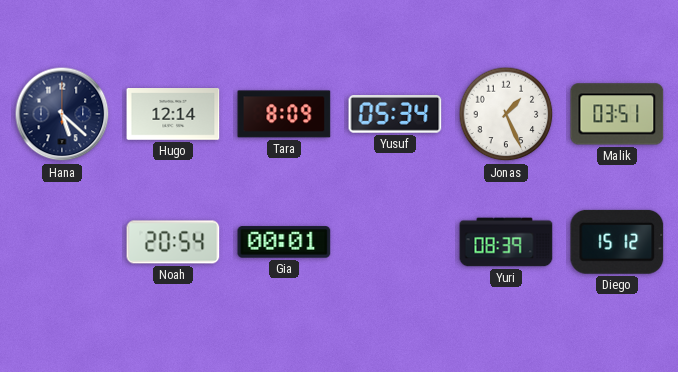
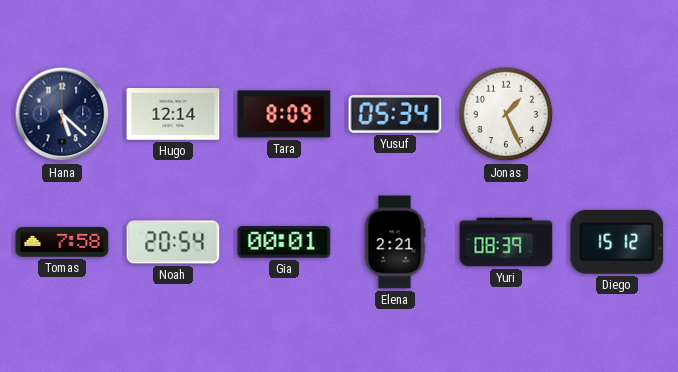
Malik: 03:51 -> none (617, 114)
Tomas: none -> 7:58 (62, 242)
Elena: none -> 2:21 (395, 242)
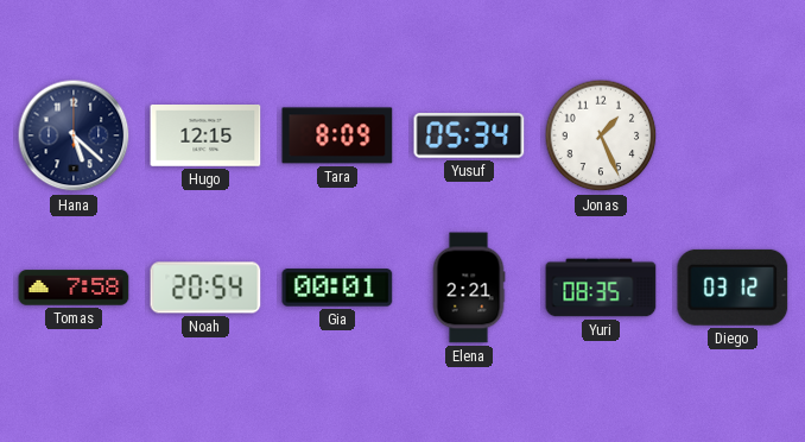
Hugo: 12:14 -> 12:15 (205, 135)
Yuri: 08:39 -> 08:35 (601, 288)
Diego: 15:12 -> 03:12 (733, 288)
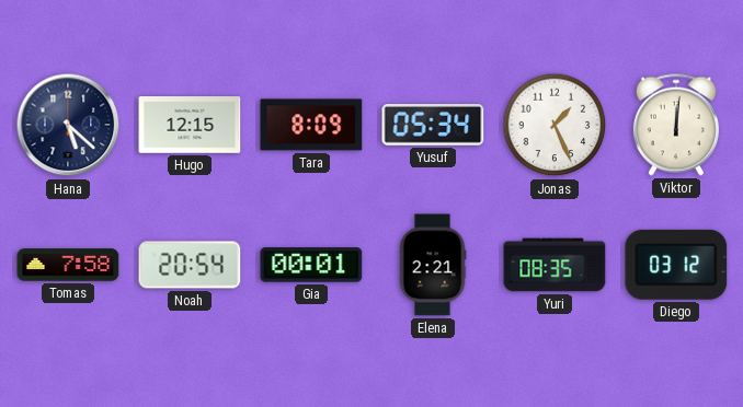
Viktor: none -> 12:01 (676, 125)
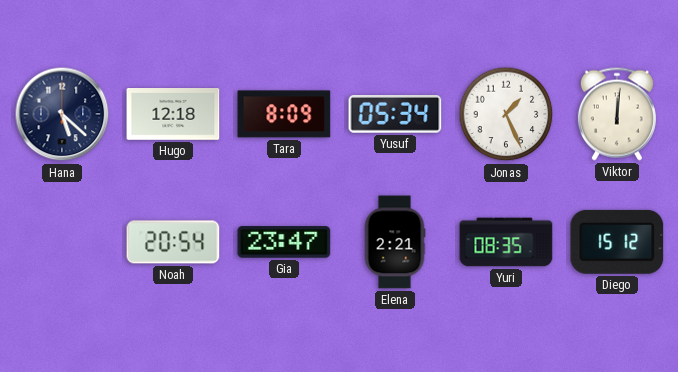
Hugo: 12:15 -> 12:18 (173, 114)
Tomas: 7:58 -> none (68, 265)
Gia: 00:01 -> 23:47 (284, 242)
Diego: 03:12 -> 15:12 (617, 242)
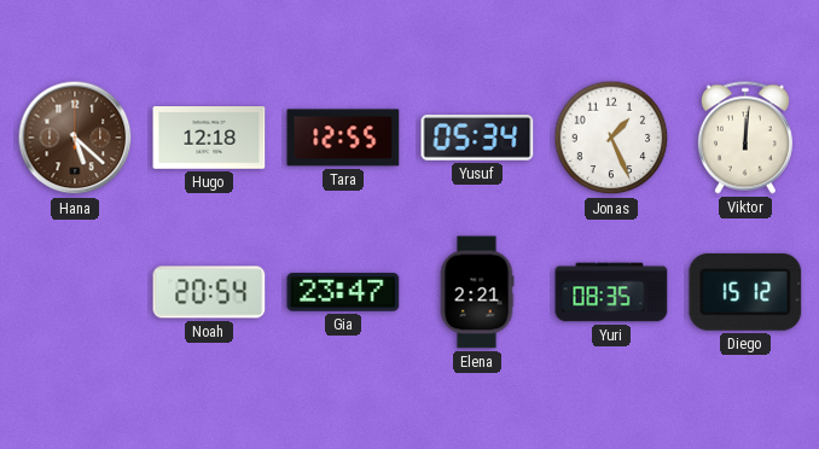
Hana dial: navy -> brown (75, 138)
Tara: 8:09 -> 12:55 (343, 138)
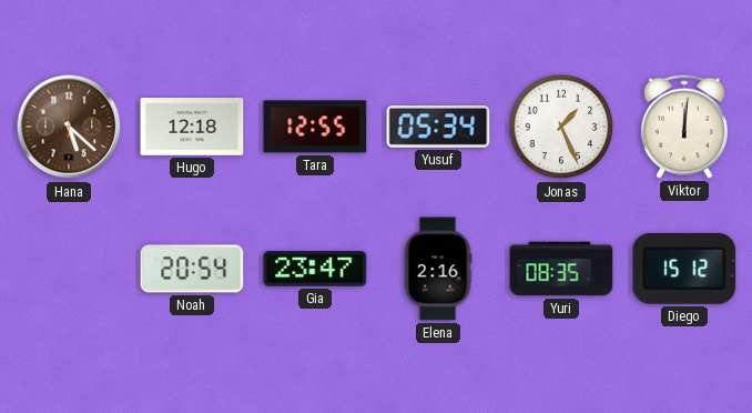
Elena: 2:21 -> 2:16 (438, 269)
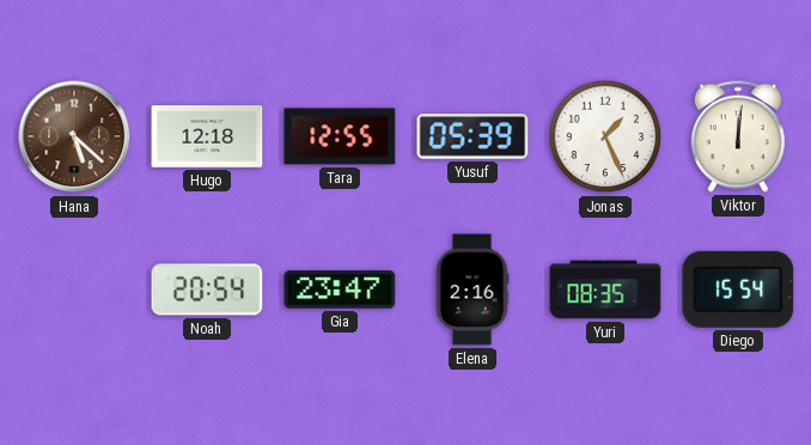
Yusuf: 05:34 -> 05:39 (472, 138)
Diego: 15:12 -> 15:54 (738, 289)
